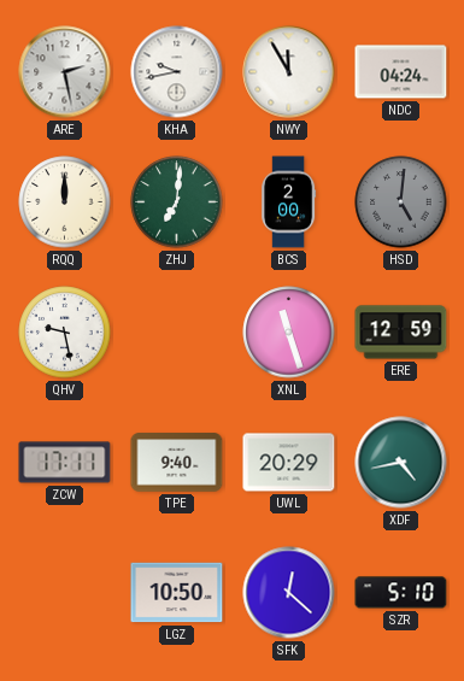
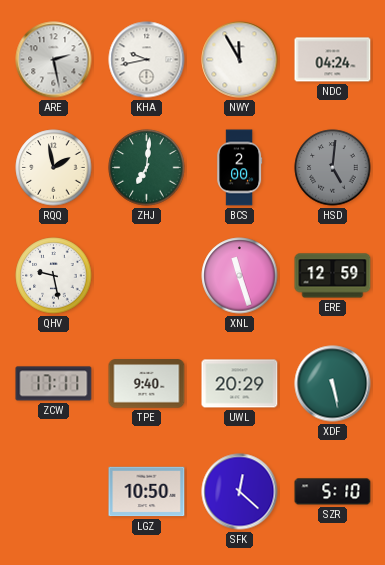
RQQ: 12:00 -> 1:58 (54, 168)
XDF: 4:43 -> 5:28 (333, 384)
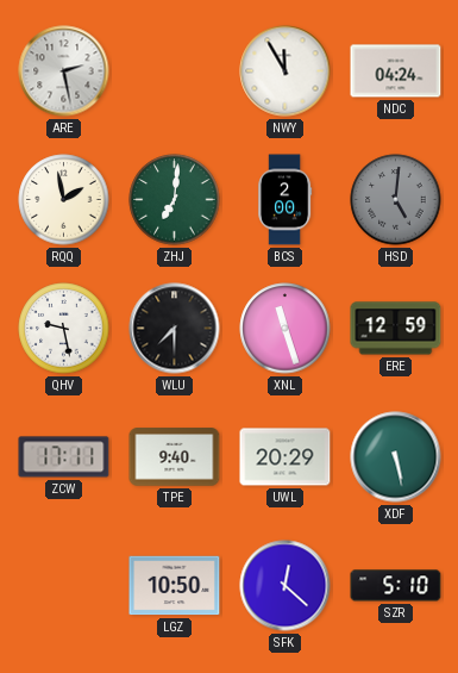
KHA: 9:43 -> none (147, 60)
WLU: none -> 7:30 (175, 329)
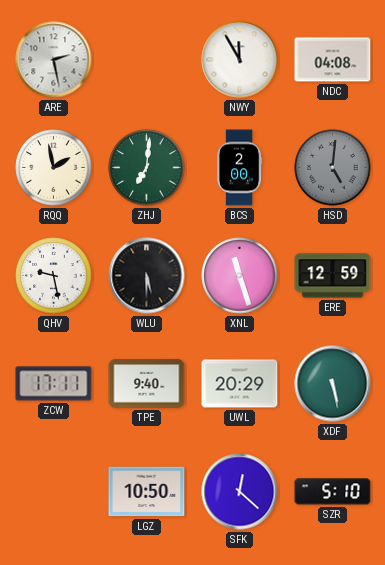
NDC: 04:24 -> 04:08 (333, 60)
WLU: 7:30 -> 5:30 (147, 276)
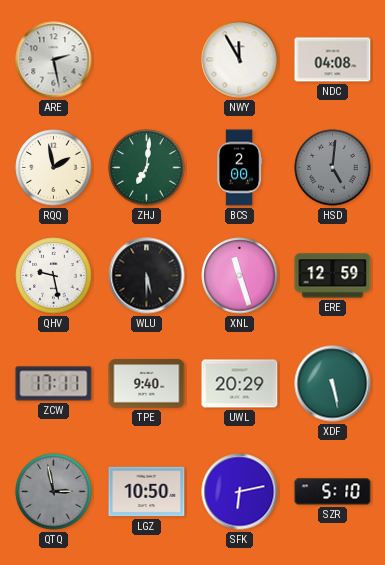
QTQ: none -> 2:58 (54, 492)
SFK: 12:22 -> 6:13 (240, 492)
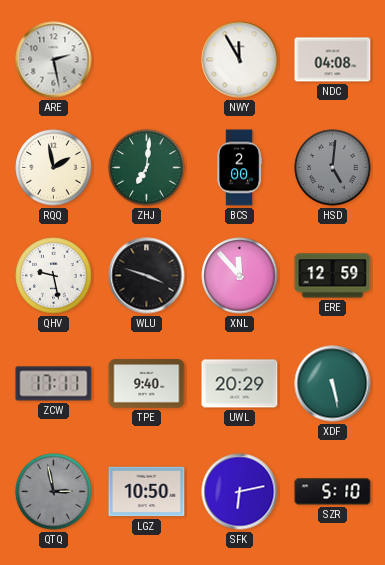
WLU: 5:30 -> 3:48 (147, 276)
XNL: 11:27 -> 11:53 (240, 276)
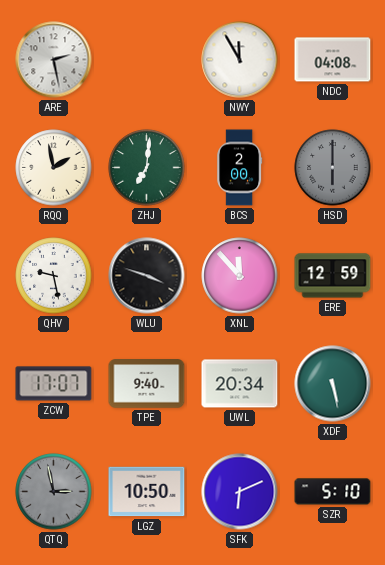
HSD: 5:01 -> 6:00 (333, 168)
ZCW: 17:11 -> 17:07 (54, 384)
UWL: 20:29 -> 20:34 (240, 384)
SFK: 6:13 -> 6:11 (240, 492)
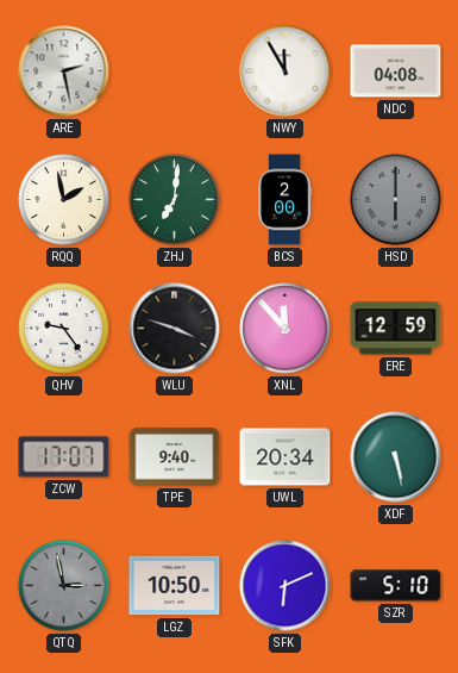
QHV: 9:28 -> 9:24 (64, 329)
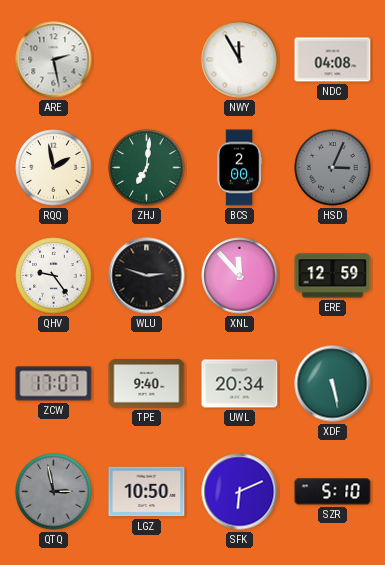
HSD: 6:00 -> 3:04 (333, 168)
WLU: 3:48 -> 2:48 (147, 276)
